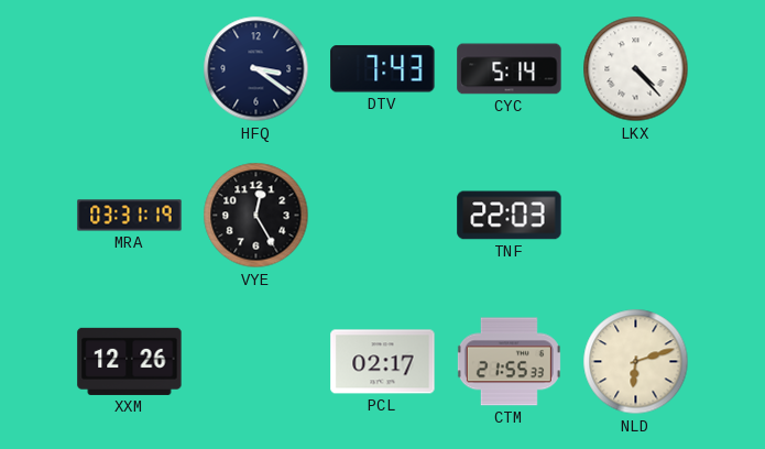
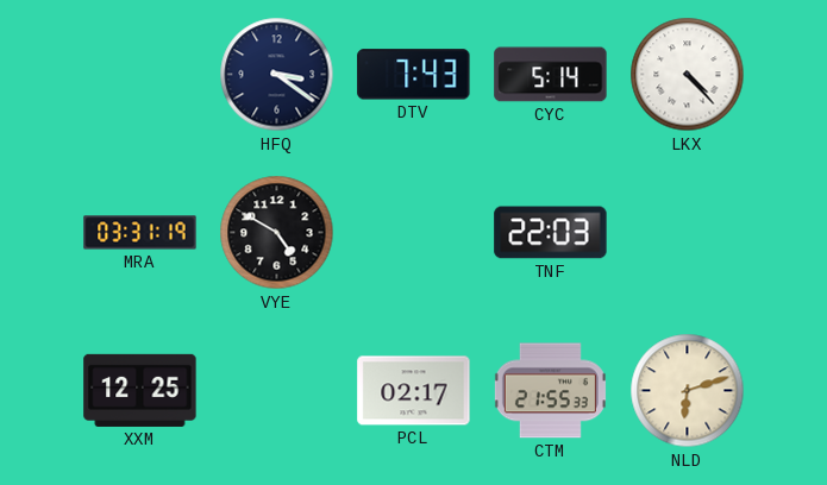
VYE: 12:25 -> 4:50 (277, 233)
XXM: 12:26 -> 12:25 (140, 390)
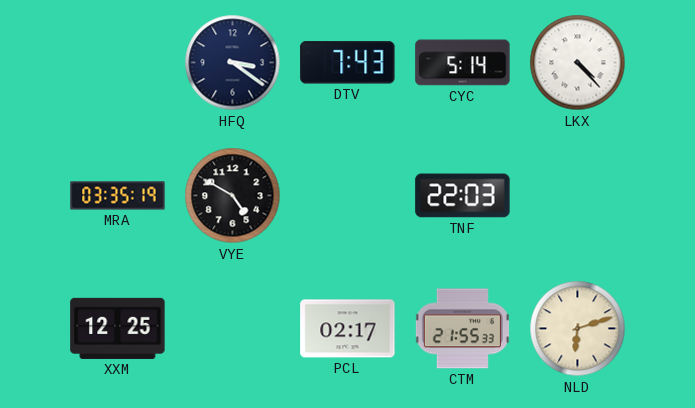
MRA: 03:31 -> 03:35 (118, 196)
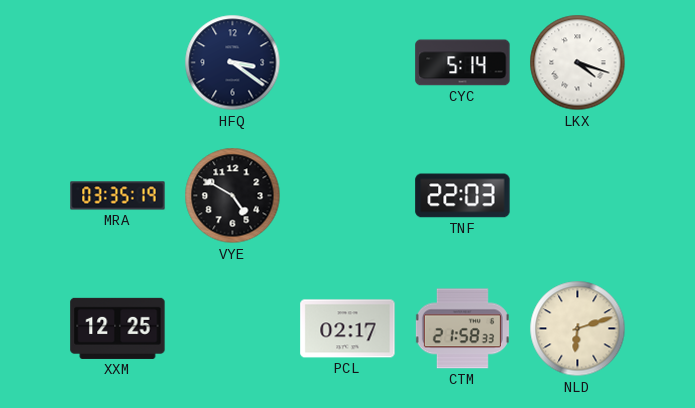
DTV: 7:43 -> none (348, 63)
LKX: 4:23 -> 4:18 (578, 63)
CTM: 21:55 -> 21:58 (462, 329)
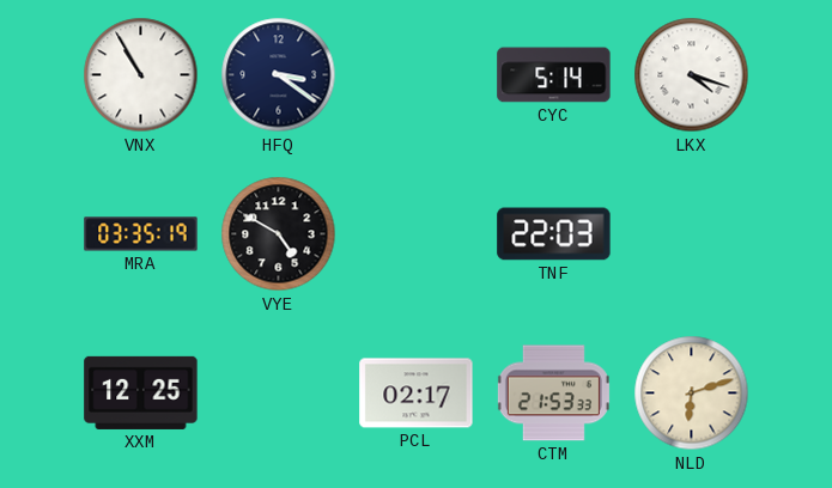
VNX: none -> 10:55 (141, 75)
CTM: 21:58 -> 21:53 (553, 394)
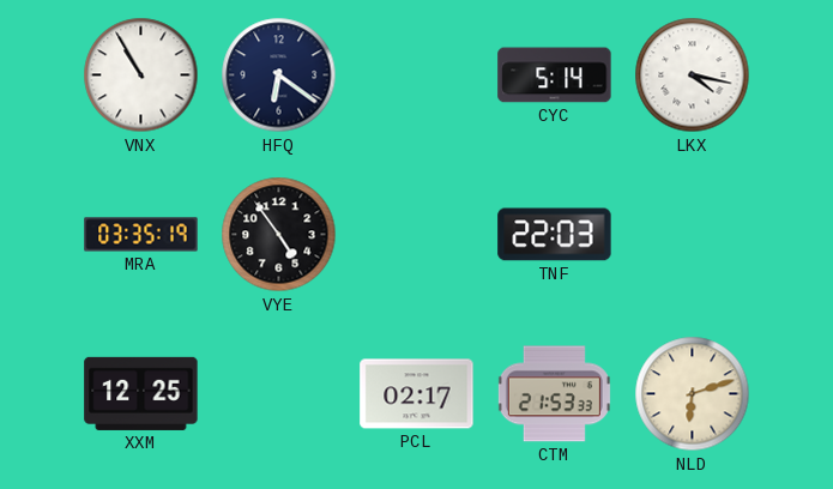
HFQ: 3:21 -> 6:21 (279, 76)
LKX: 4:18 -> 4:17 (693, 76)
VYE: 4:50 -> 4:54 (279, 235)
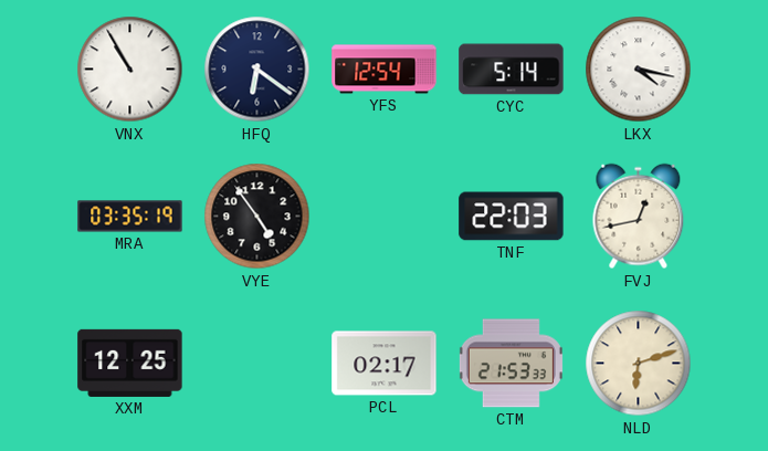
YFS: none -> 12:54 (385, 70)
FVJ: none -> 12:43 (639, 217)
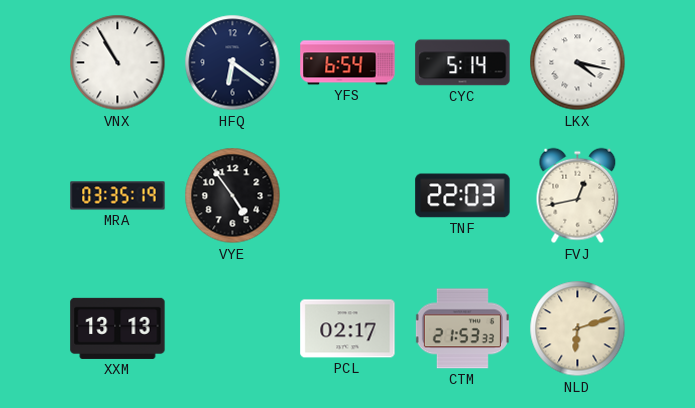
YFS: 12:54 -> 6:54 (348, 63)
XXM: 12:25 -> 13:13 (118, 328)
